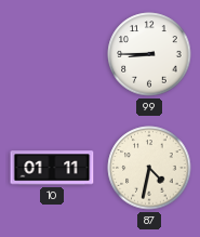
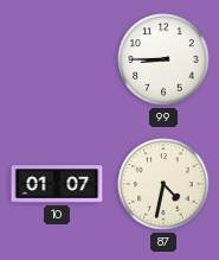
10: 01:11 -> 01:07 (57, 184)
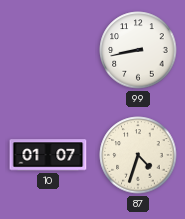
99: 8:45 -> 8:43 (138, 50)
87: 4:32 -> 4:33 (138, 155)
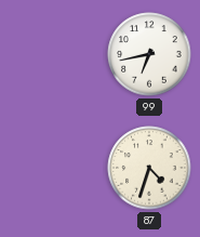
99: 8:43 -> 6:43 (149, 54)
10: 01:07 -> none (48, 155)
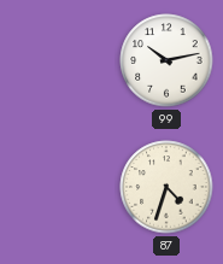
99: 6:43 -> 10:13 (166, 60)
